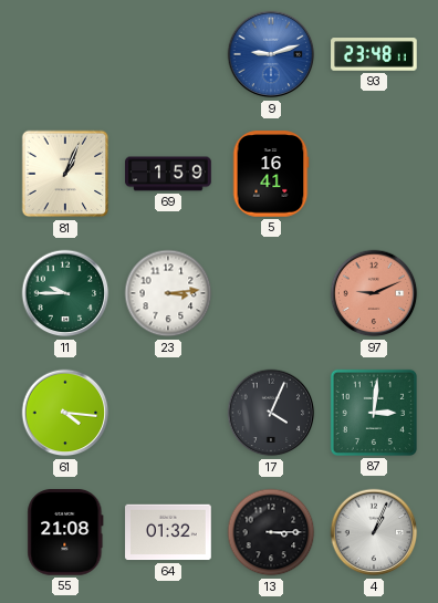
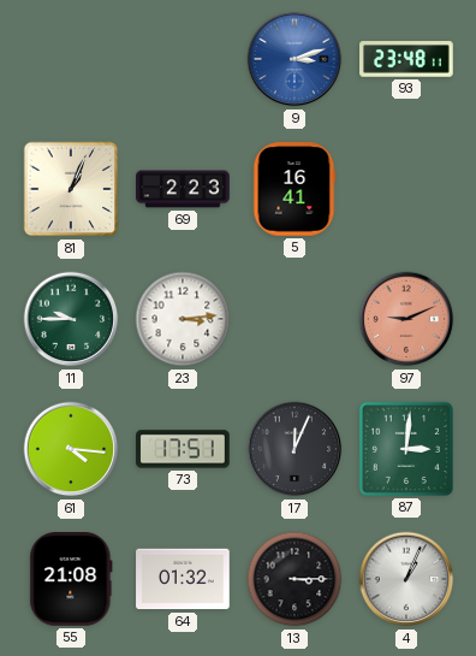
9: 9:12 -> 3:12 (294, 59)
69: 1:59 -> 2:23 (183, 189)
73: none -> 17:51 (183, 449)
17: 4:04 -> 12:04 (294, 449)
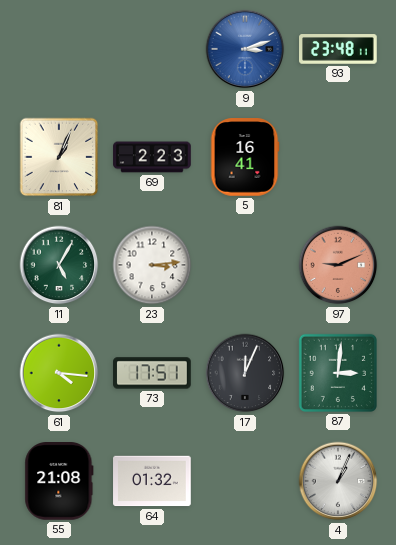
11: 9:45 -> 5:05 (59, 265)
13: 3:15 -> none (294, 579)
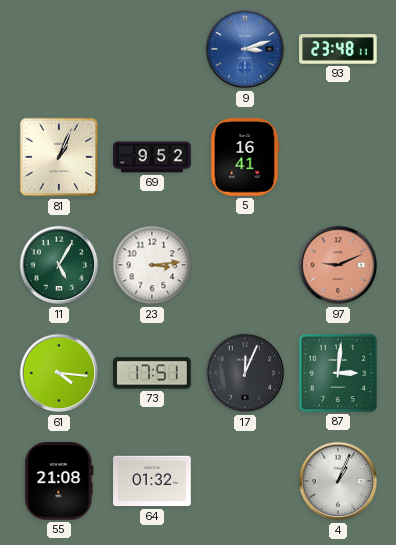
69: 2:23 -> 9:52 (152, 157)
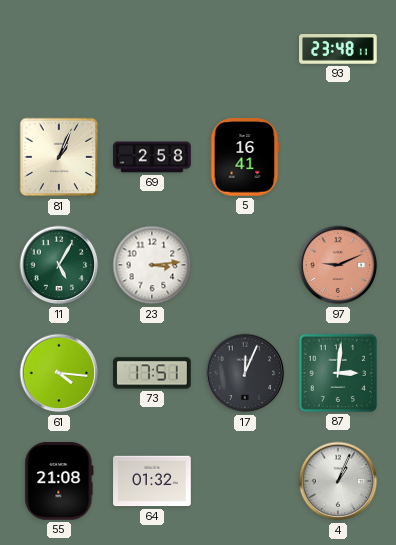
9: 3:12 -> none (245, 49)
69: 9:52 -> 2:58 (152, 157)
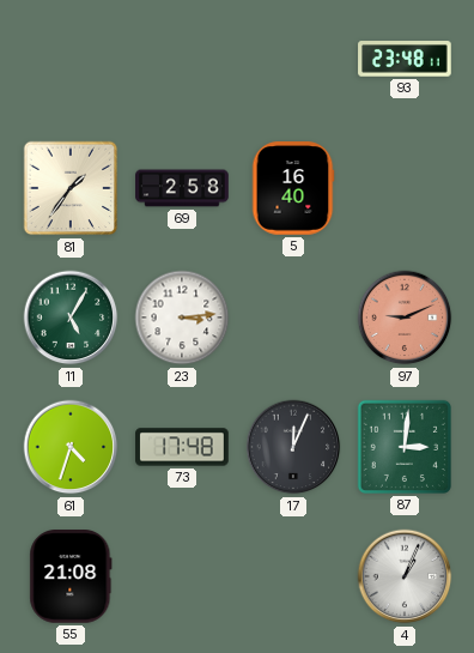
81: 1:04 -> 1:36 (71, 188)
5: 16:41 -> 16:40 (293, 188)
61: 4:16 -> 4:33 (71, 447)
73: 17:51 -> 17:48 (182, 447)
64: 01:32 -> none (152, 481)
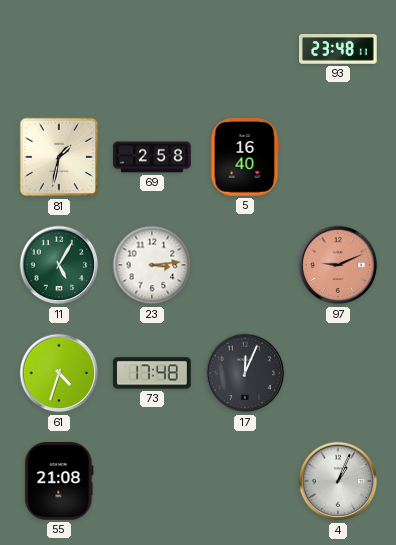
81: 1:36 -> 1:32 (59, 157)
87: 3:01 -> none (405, 447)
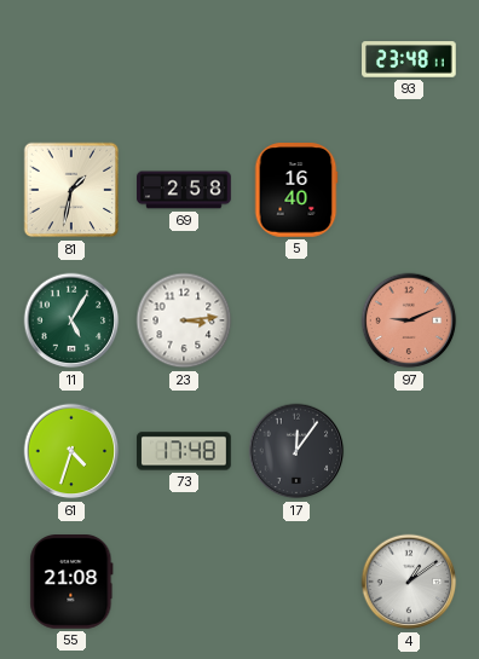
17: 12:04 -> 12:06 (296, 451)
4: 1:04 -> 1:09 (409, 582)
